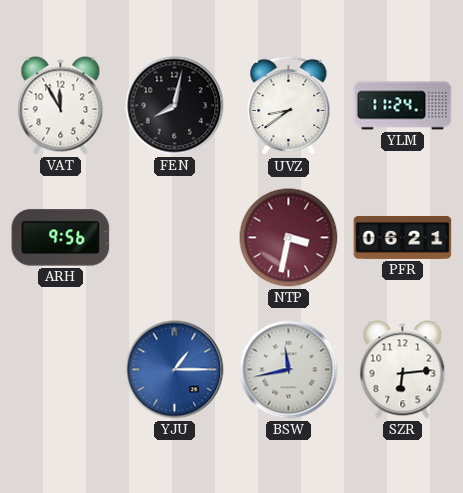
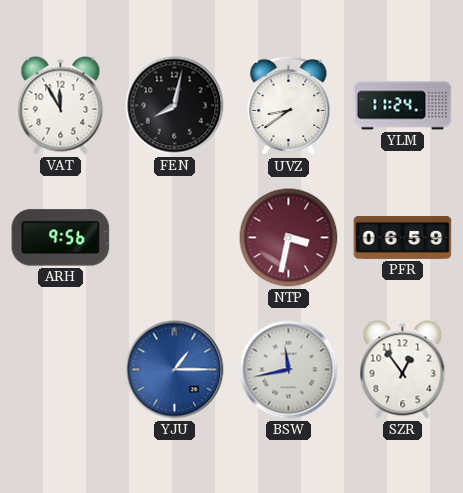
PFR: 06:21 -> 06:59 (403, 237)
SZR: 6:14 -> 12:54 (403, 370)
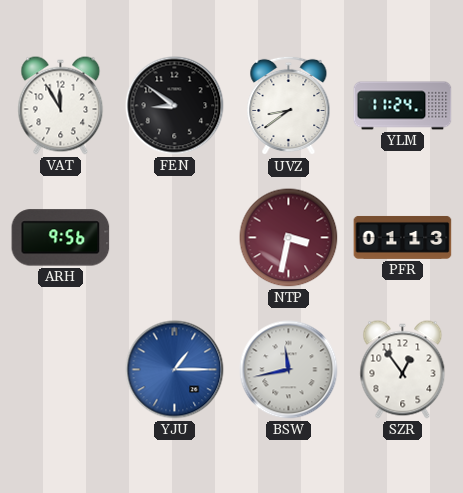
FEN: 8:02 -> 8:51 (175, 106)
PFR: 06:59 -> 01:13 (403, 237)
